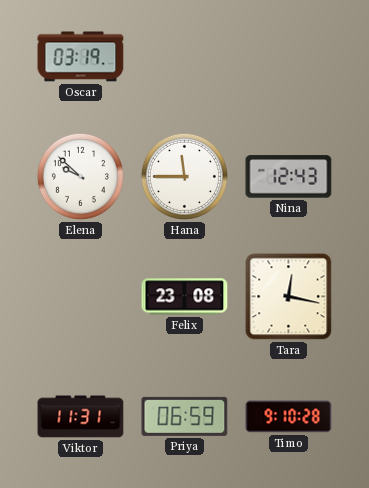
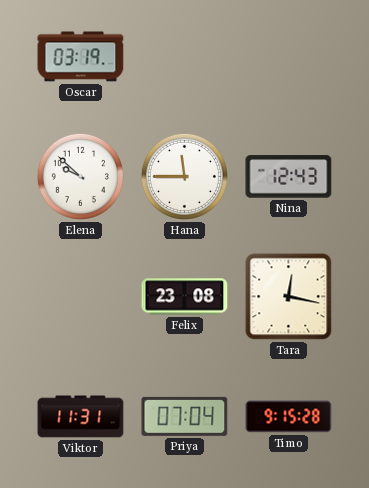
Priya: 06:59 -> 07:04 (185, 416)
Timo: 9:10 -> 9:15 (289, 417)
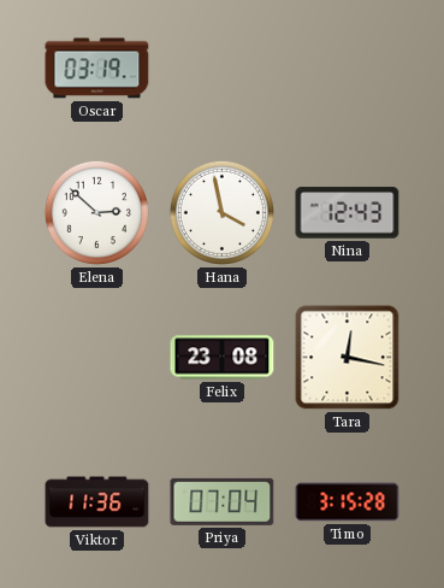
Elena: 9:52 -> 2:52 (96, 212)
Hana: 11:45 -> 3:58 (221, 212)
Viktor: 11:31 -> 11:36 (97, 502)
Timo: 9:15 -> 3:15 (348, 502)
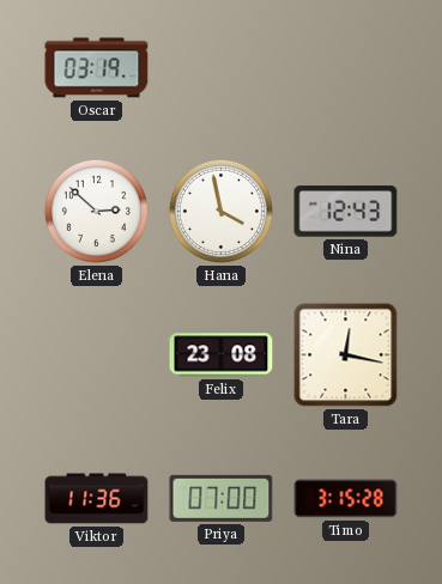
Priya: 07:04 -> 07:00 (222, 498)
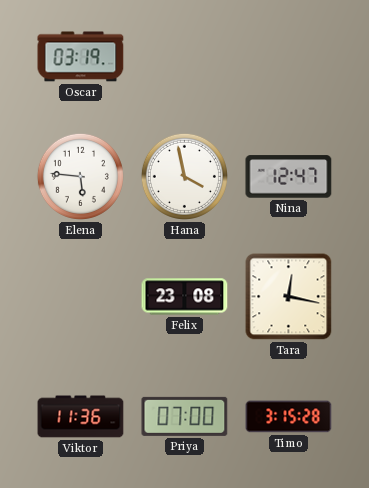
Elena: 2:52 -> 5:46 (80, 176)
Nina: 12:43 -> 12:47 (289, 177)
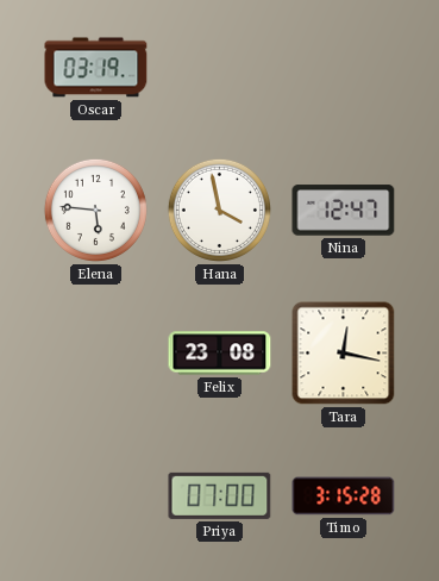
Viktor: 11:36 -> none (81, 417)
